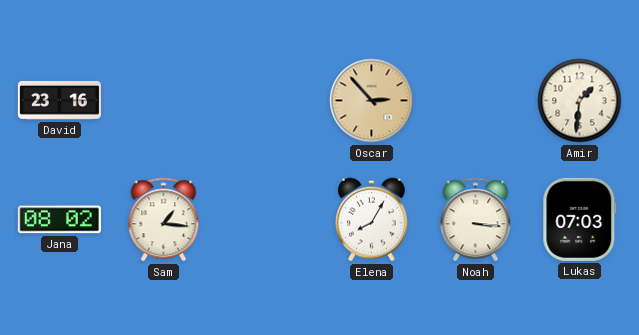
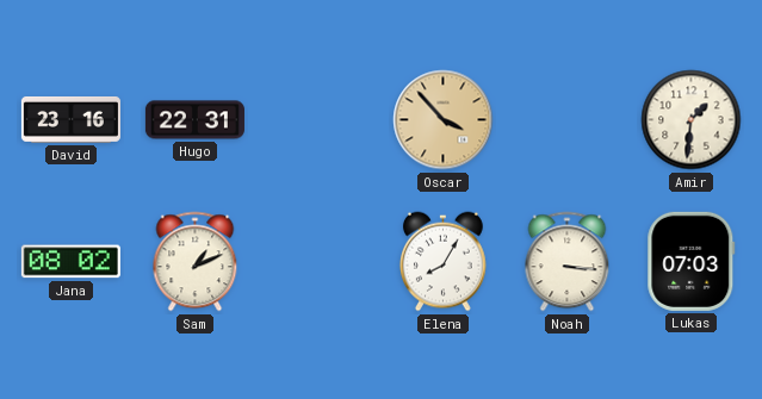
Hugo: none -> 22:31 (194, 120)
Oscar: 2:53 -> 3:53 (444, 120)
Sam: 1:16 -> 1:11 (196, 262)
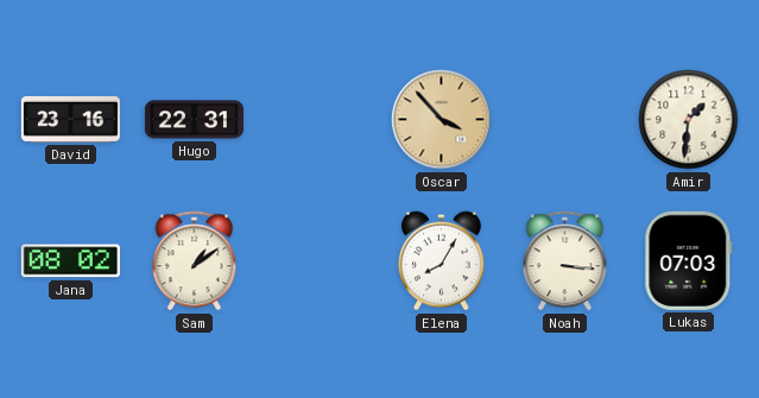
Sam: 1:11 -> 1:09 (195, 261)
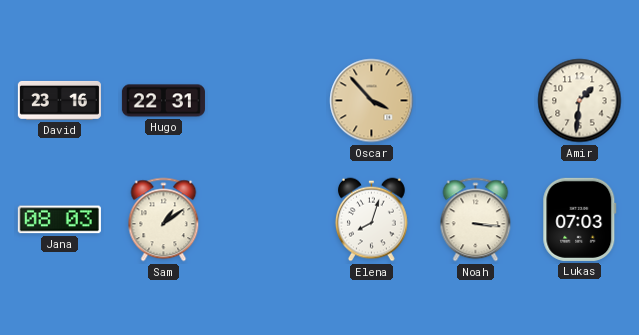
Jana: 08:02 -> 08:03 (59, 220)
Elena: 8:05 -> 8:03 (371, 220)
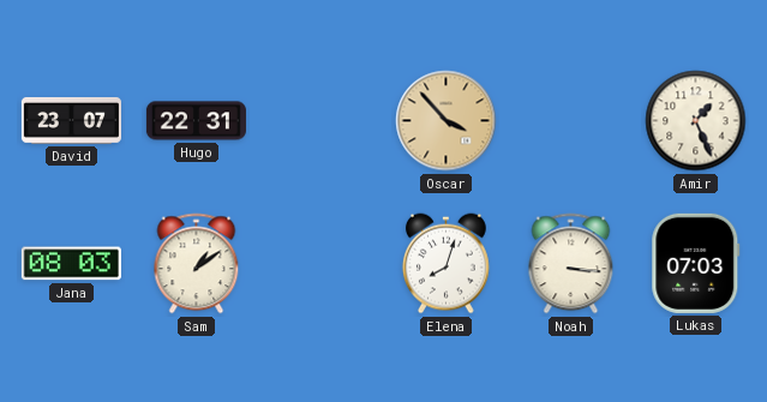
David: 23:16 -> 23:07 (71, 120)
Amir: 1:31 -> 1:26 (696, 121)
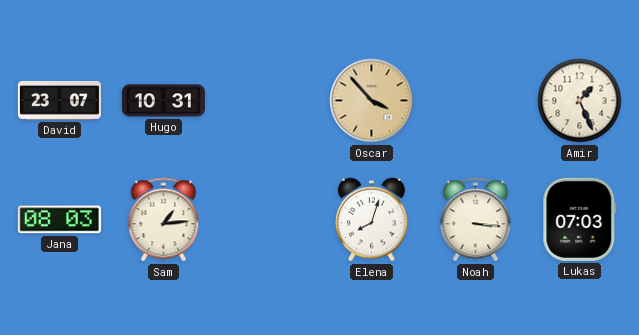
Hugo: 22:31 -> 10:31 (163, 101)
Sam: 1:09 -> 1:14 (164, 220)
